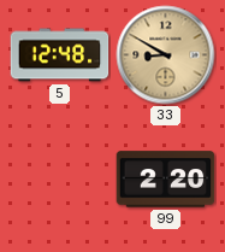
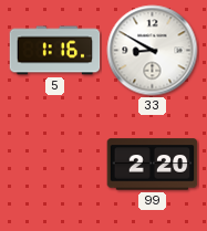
5: 12:48 -> 1:16 (55, 51)
33 dial: champagne -> white (153, 51)
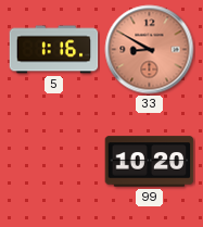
33 dial: white -> salmon (150, 50)
99: 2:20 -> 10:20 (150, 162)
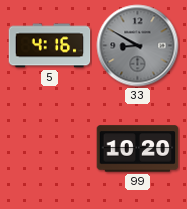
5: 1:16 -> 4:16 (50, 46)
33 dial: salmon -> grey (138, 46)
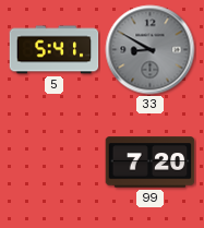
5: 4:16 -> 5:41 (55, 50)
99: 10:20 -> 7:20 (151, 163)
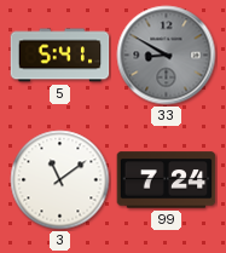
3: none -> 11:09 (60, 180)
99: 7:20 -> 7:24 (167, 180)
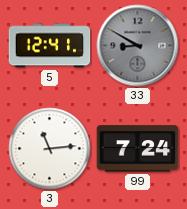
5: 5:41 -> 12:41 (50, 46)
3: 11:09 -> 11:14 (50, 149)
